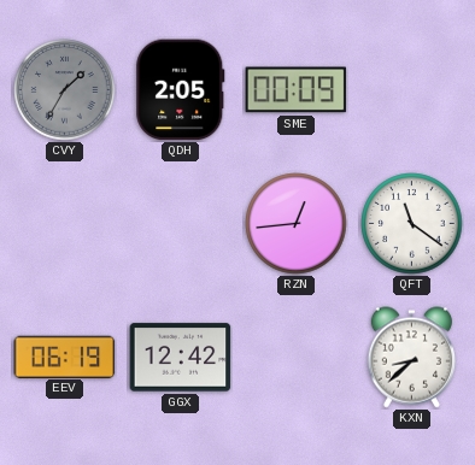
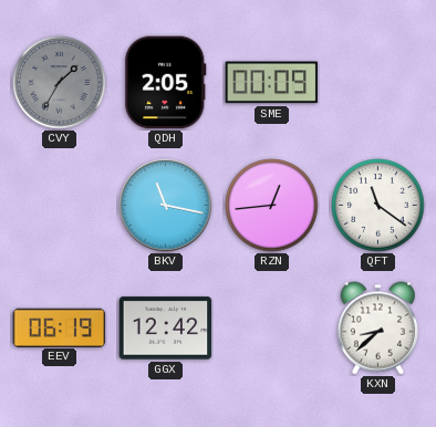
BKV: none -> 11:17 (166, 206)
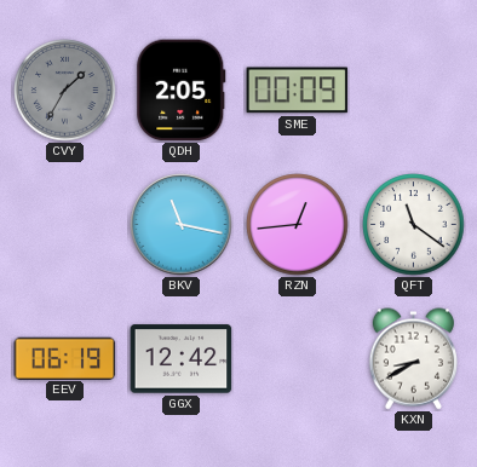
KXN: 8:38 -> 8:40 (413, 359)
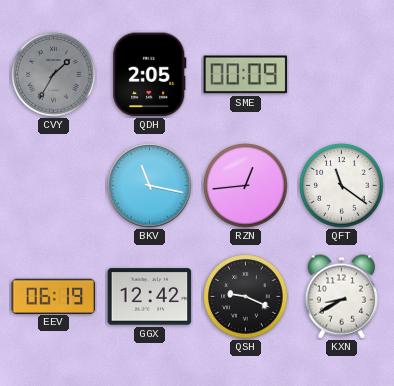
QSH: none -> 9:19 (246, 297)
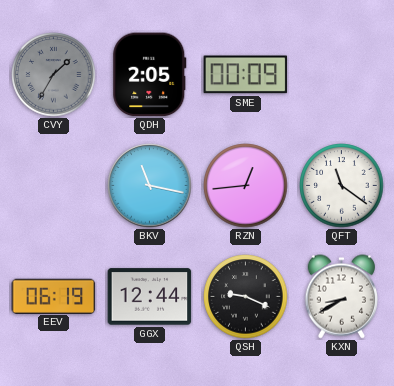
GGX: 12:42 -> 12:44 (150, 297)
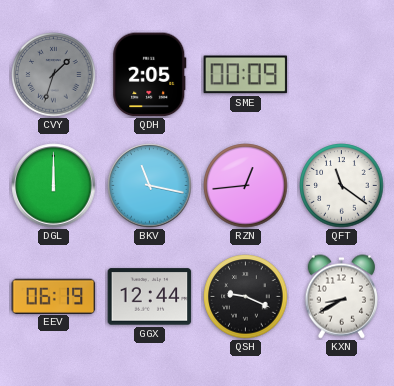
CVY: 1:35 -> 1:33 (54, 75)
DGL: none -> 12:00 (54, 186)
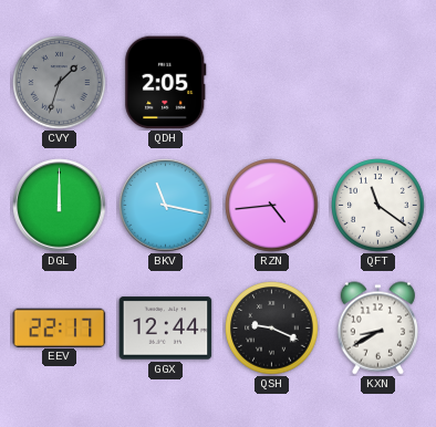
SME: 00:09 -> none (246, 75)
RZN: 12:44 -> 4:44 (272, 206)
EEV: 06:19 -> 22:17 (60, 327)
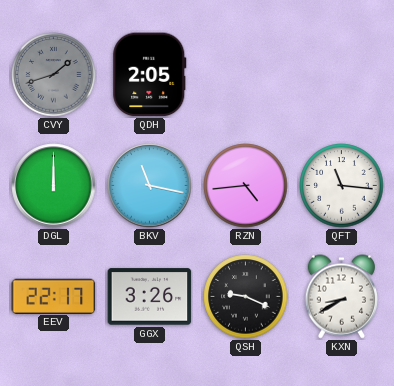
CVY: 1:33 -> 1:42 (54, 75)
QFT: 11:21 -> 11:16 (342, 186)
GGX: 12:44 -> 3:26 (150, 297)
